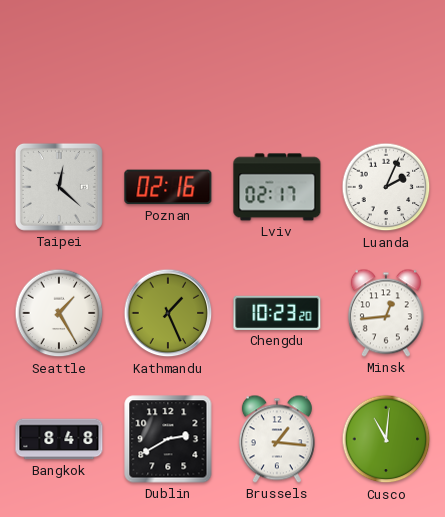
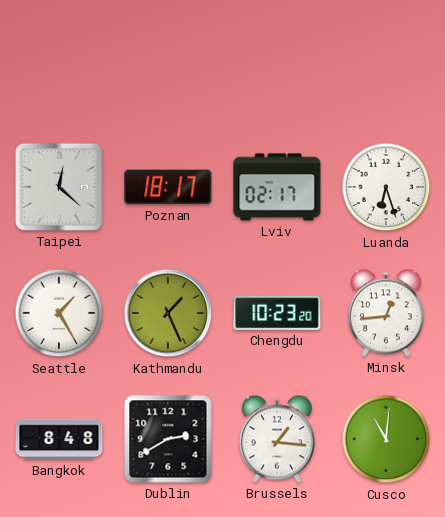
Poznan: 02:16 -> 18:17 (168, 187)
Luanda: 2:04 -> 6:27 (386, 187)
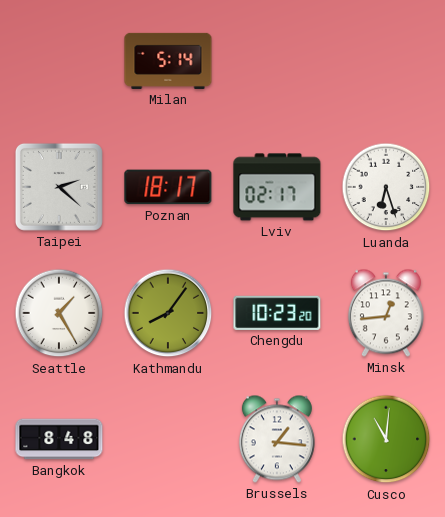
Milan: none -> 5:14 (168, 61)
Taipei: 12:22 -> 2:22 (59, 187)
Kathmandu: 1:26 -> 8:06 (168, 313)
Dublin: 2:40 -> none (168, 439)
